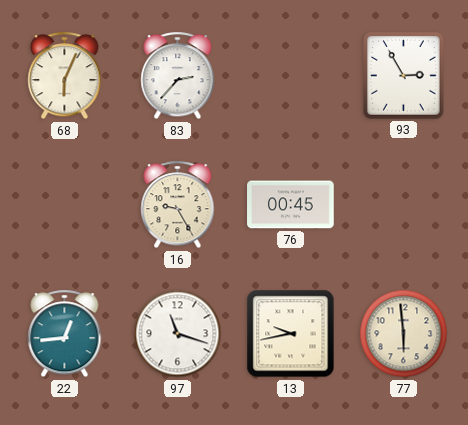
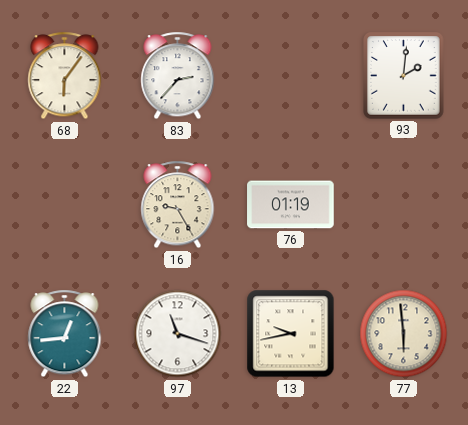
68: 6:04 -> 6:06 (65, 76)
93: 2:55 -> 2:01 (404, 76)
76: 00:45 -> 01:19 (291, 205)
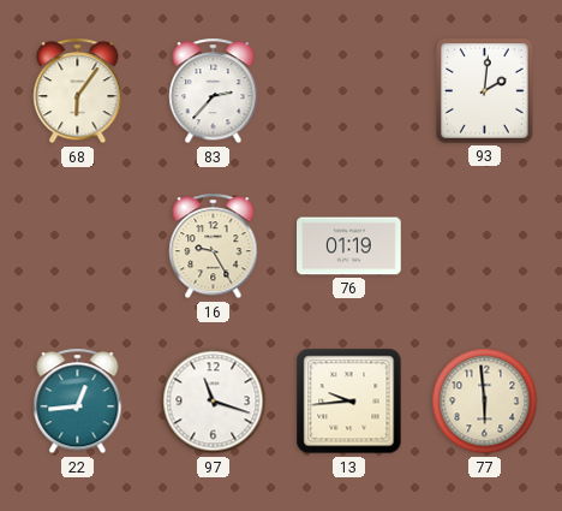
13: 9:43 -> 9:44 (349, 402)
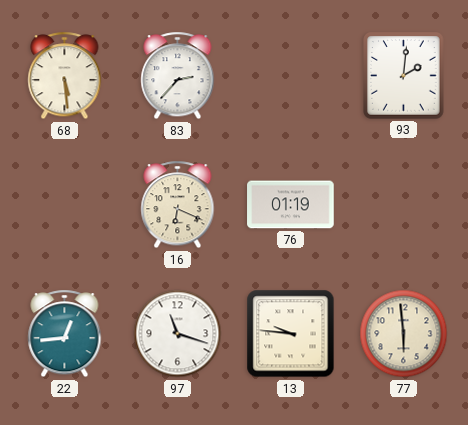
68: 6:06 -> 5:29 (65, 76)
16: 9:25 -> 6:19 (178, 205)
13: 9:44 -> 9:46 (291, 334)
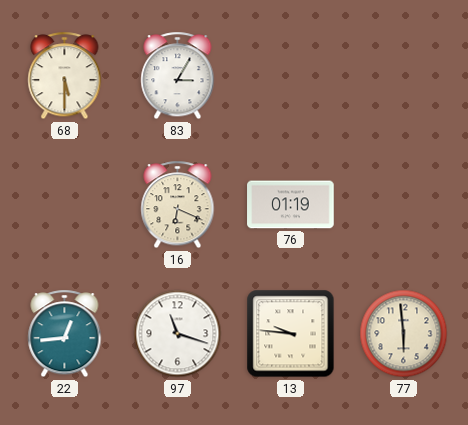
68: 5:29 -> 5:30 (65, 76)
83: 2:37 -> 3:05 (178, 76)
93: 2:01 -> none (404, 76)
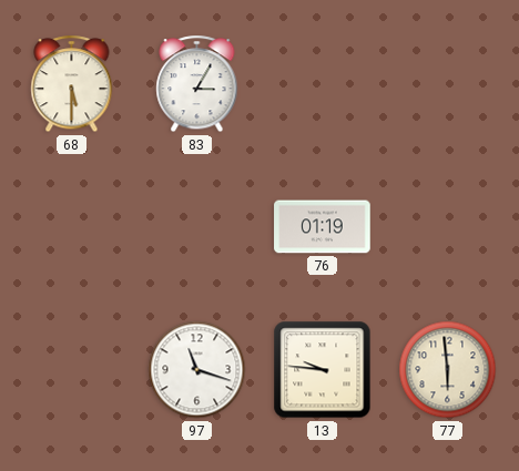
16: 6:19 -> none (178, 205)
22: 12:44 -> none (65, 334)
